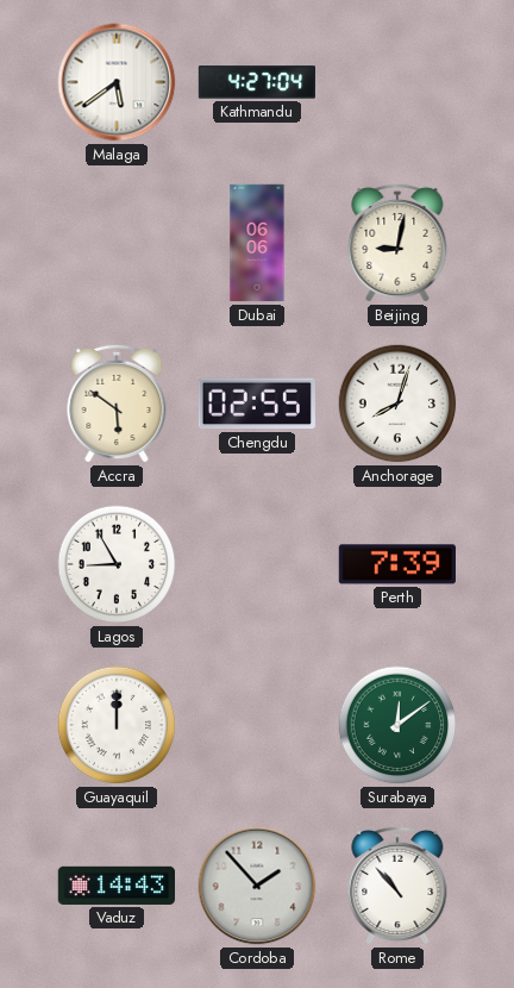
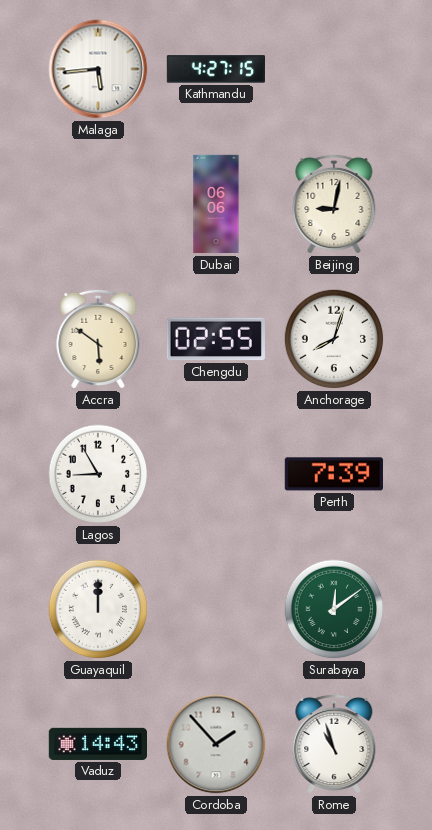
Malaga: 5:39 -> 5:44 (98, 69)
Kathmandu: 4:27:04 -> 4:27:15 (215, 69)
Rome: 10:53 -> 10:57 (334, 744)
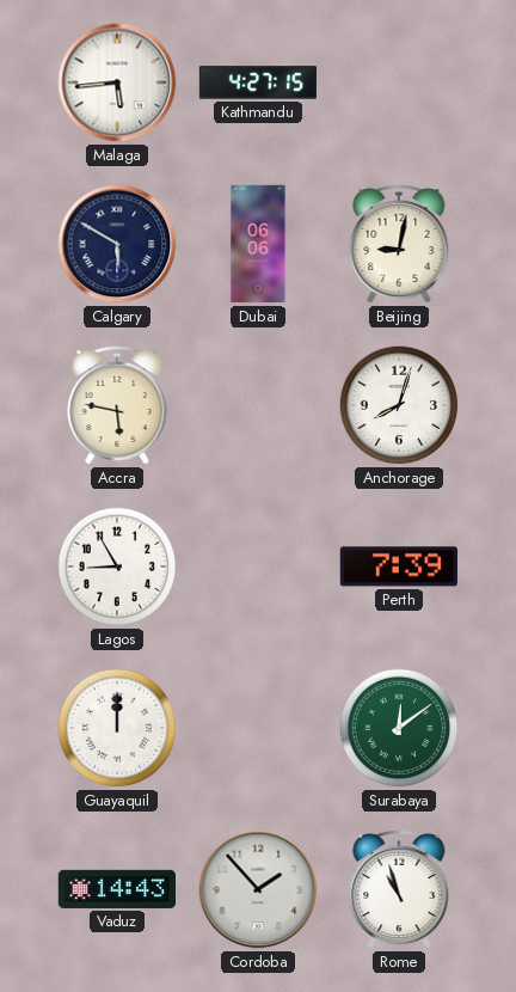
Calgary: none -> 5:50 (117, 244)
Accra: 5:51 -> 5:47 (117, 405)
Chengdu: 02:55 -> none (216, 339)
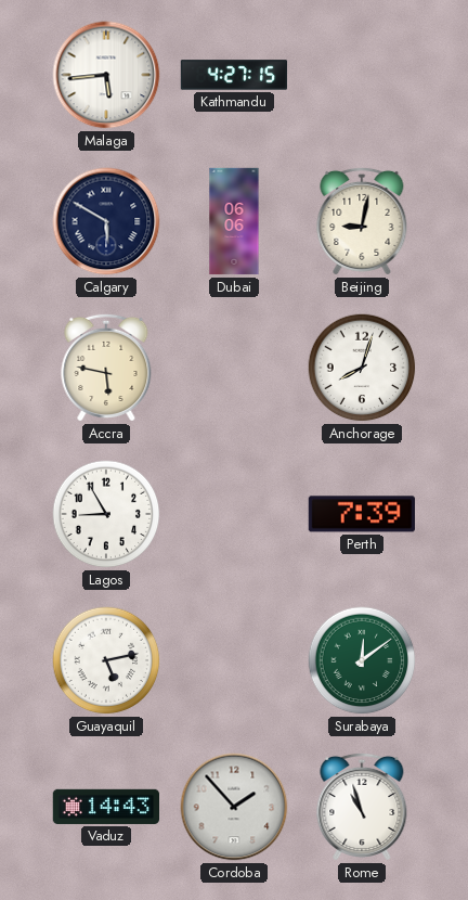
Guayaquil: 12:00 -> 5:13 (106, 660)
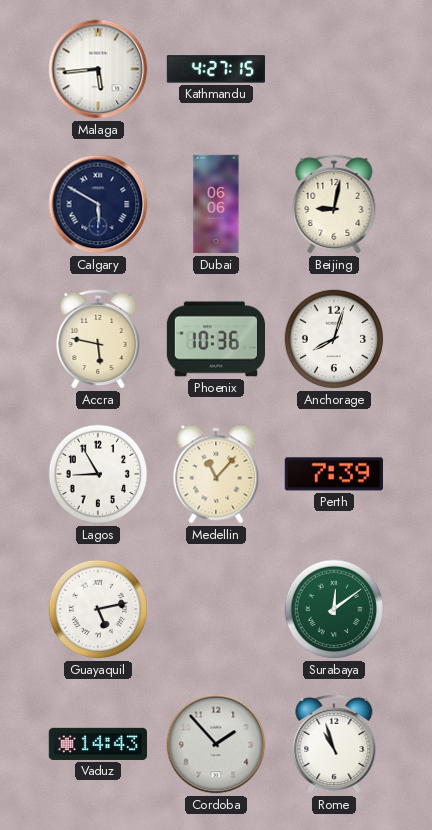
Phoenix: none -> 10:36 (215, 339)
Medellin: none -> 11:07 (216, 474)
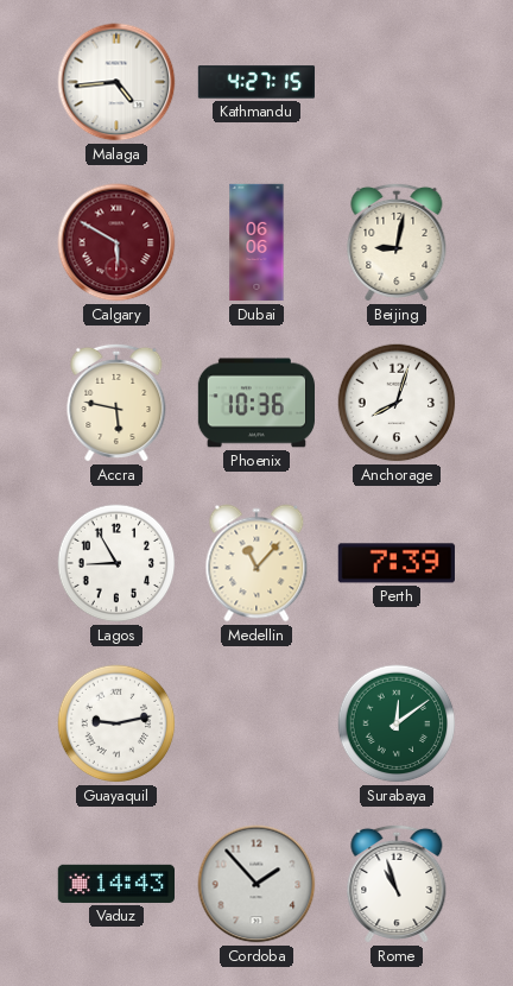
Malaga: 5:44 -> 4:44 (116, 82)
Calgary dial: navy -> burgundy (116, 242)
Guayaquil: 5:13 -> 9:13 (116, 723)
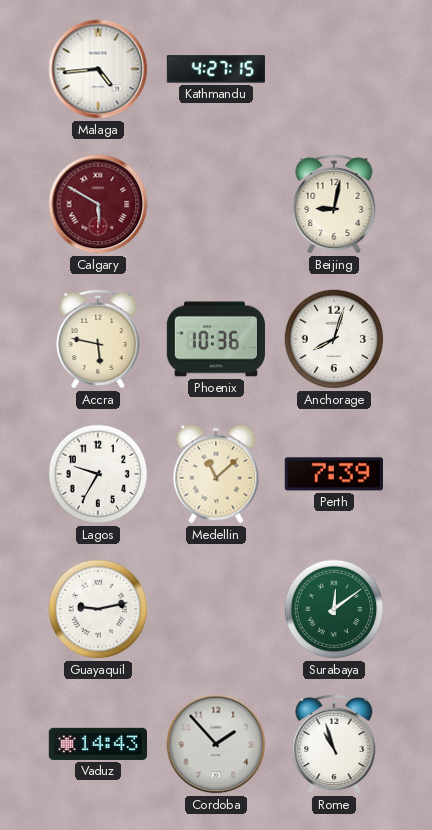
Dubai: 06:06 -> none (256, 242)
Lagos: 8:55 -> 9:35 (98, 474)
Medellin: 11:07 -> 11:08 (216, 474)
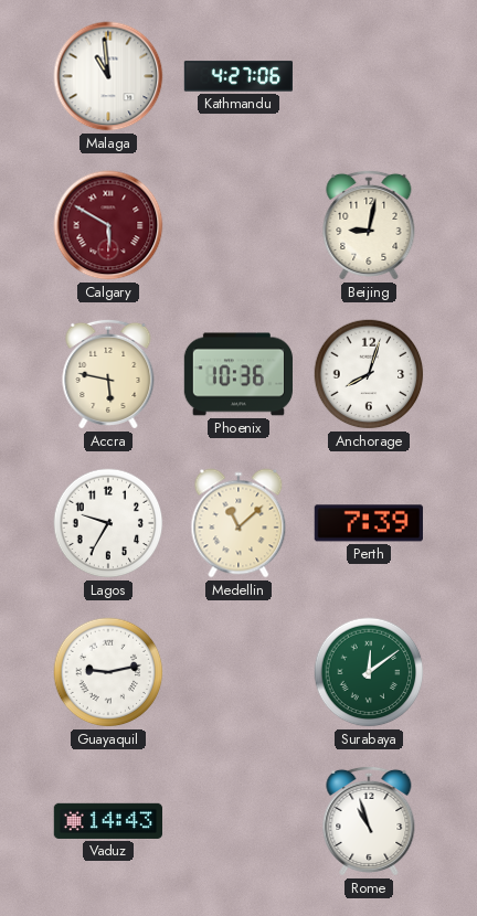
Malaga: 4:44 -> 10:59 (108, 76)
Kathmandu: 4:27:15 -> 4:27:06 (237, 76)
Cordoba: 1:53 -> none (216, 744)
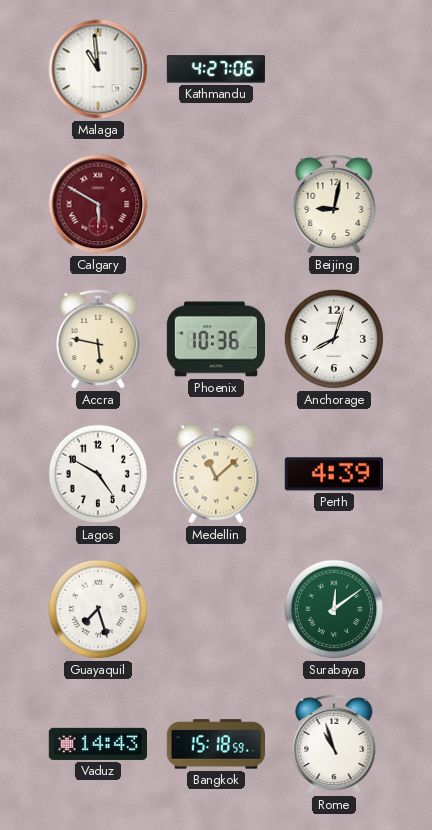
Lagos: 9:35 -> 4:50 (98, 474)
Perth: 7:39 -> 4:39 (334, 474)
Guayaquil: 9:13 -> 7:27 (98, 609)
Bangkok: none -> 15:18 (215, 744)
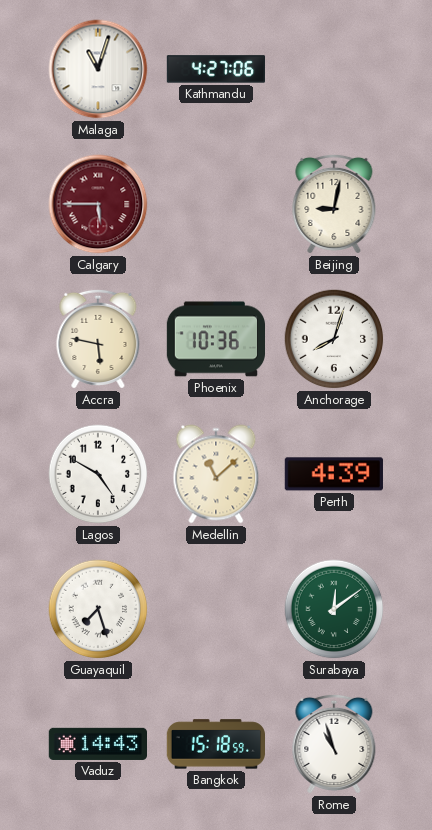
Malaga: 10:59 -> 11:03 (98, 69)
Calgary: 5:50 -> 5:45 (98, 204)
